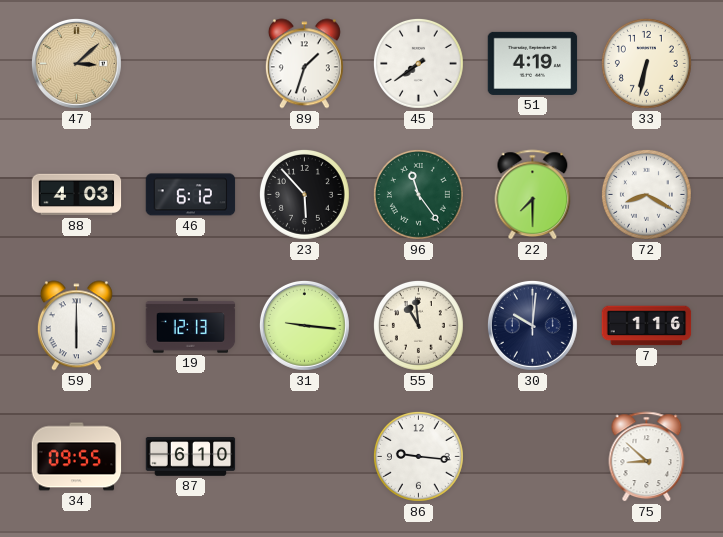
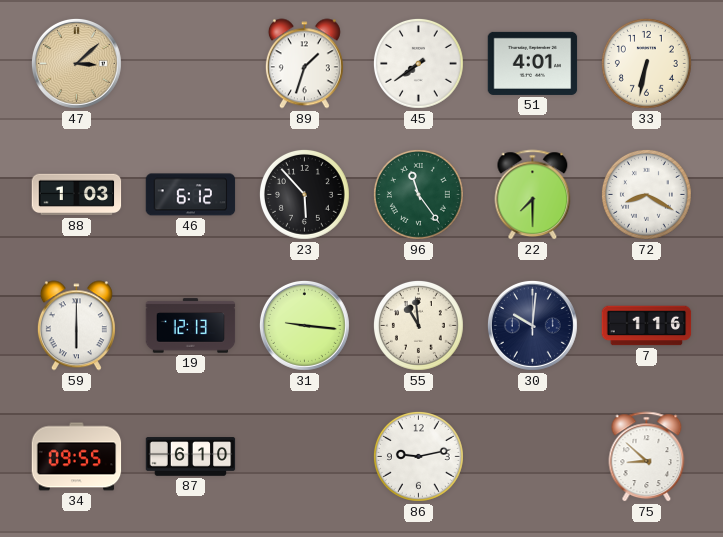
51: 4:19 -> 4:01 (533, 63)
88: 4:03 -> 1:03 (77, 195)
86: 9:16 -> 9:13 (418, 456)
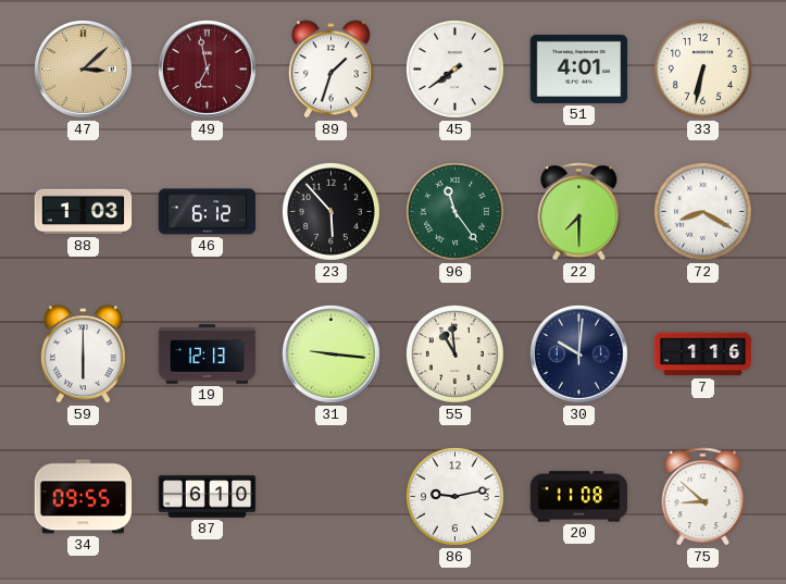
49: none -> 6:58 (207, 69)
20: none -> 11:08 (579, 497)
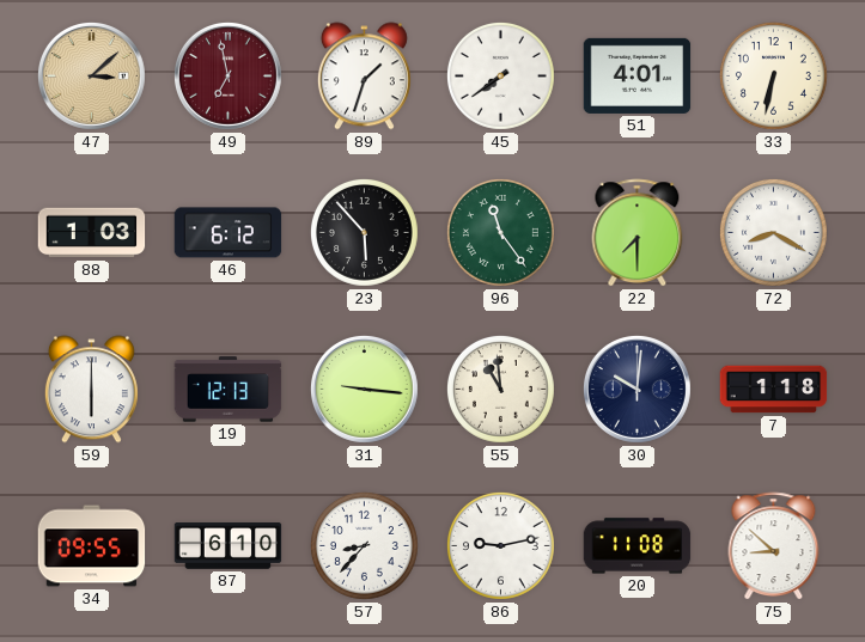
7: 1:16 -> 1:18 (774, 390)
57: none -> 8:37 (364, 545)
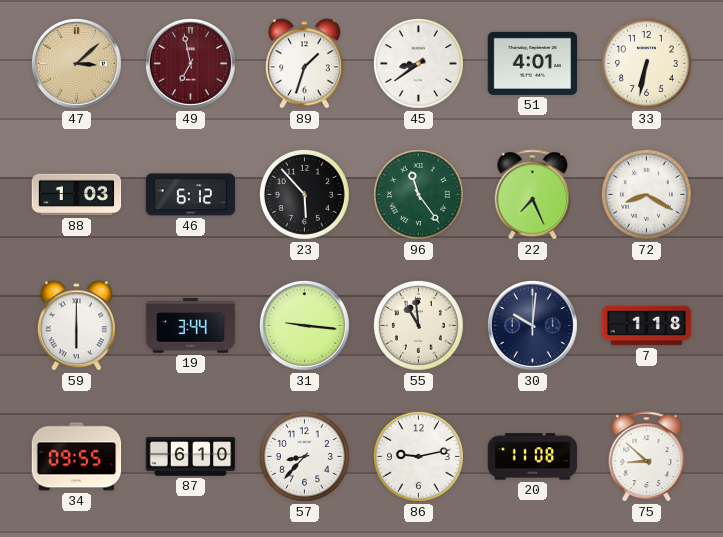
45: 7:39 -> 8:39 (418, 63)
22: 7:30 -> 7:26 (533, 195)
19: 12:13 -> 3:44 (191, 326)
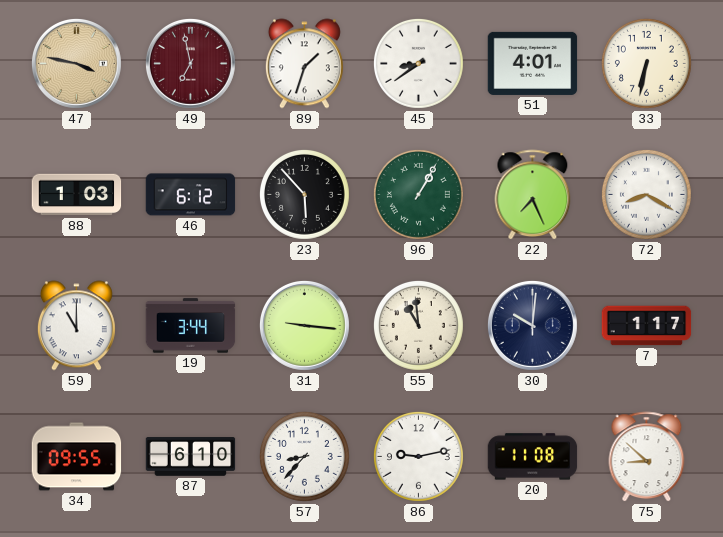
47: 3:08 -> 3:47 (76, 63)
96: 11:24 -> 1:05 (418, 194)
59: 6:00 -> 11:00 (76, 326)
7: 1:18 -> 1:17 (647, 326)
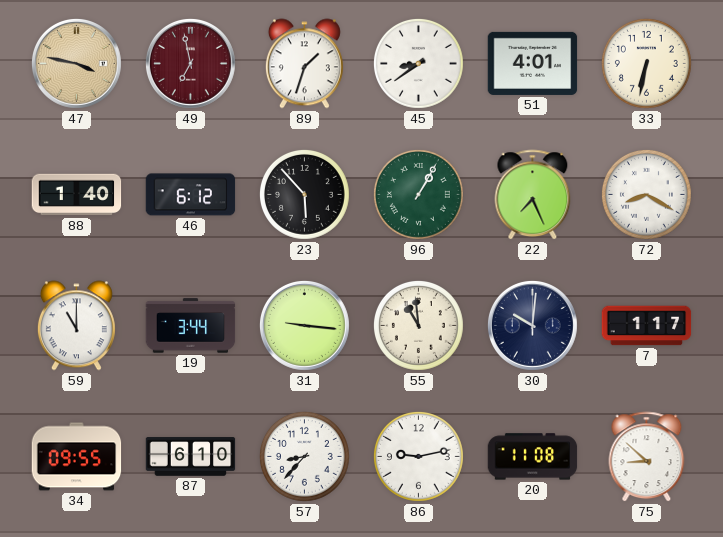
88: 1:03 -> 1:40 (77, 195)
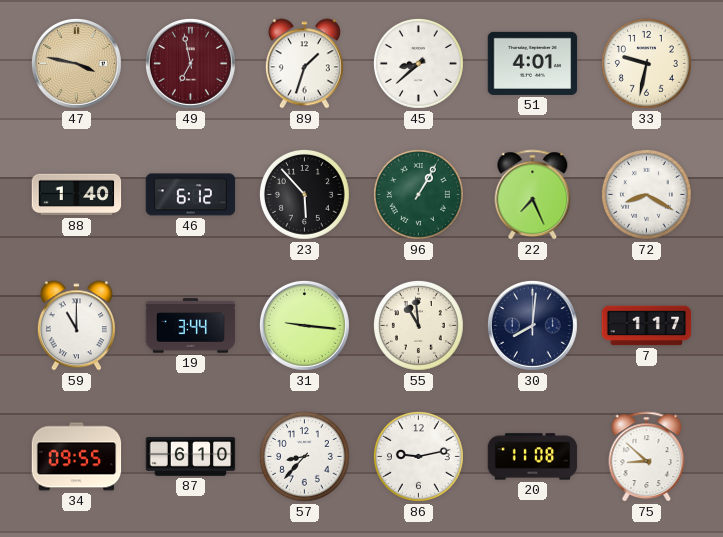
45: 8:39 -> 8:38 (418, 63)
33: 6:32 -> 9:32 (646, 63)
30: 10:01 -> 8:01 (532, 325)
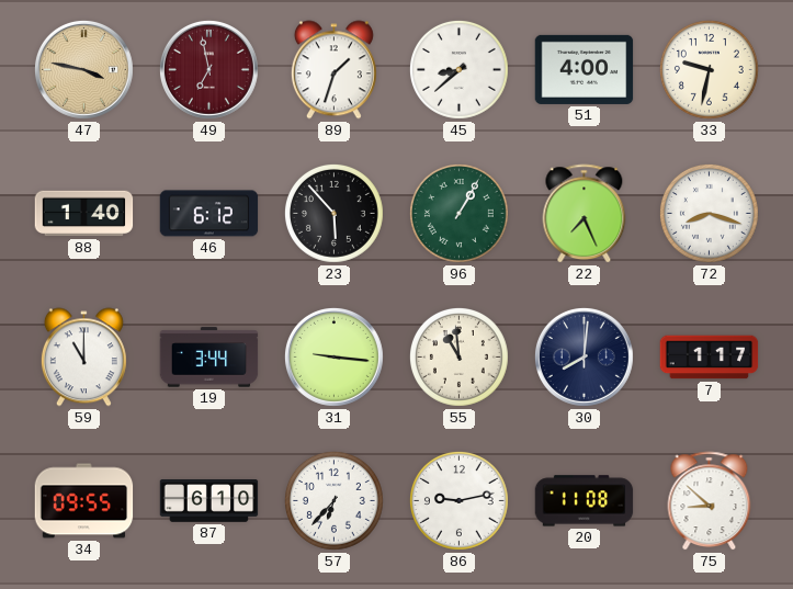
51: 4:01 -> 4:00 (585, 69)
72: 8:20 -> 8:18 (709, 213)
57: 8:37 -> 6:37 (333, 500)
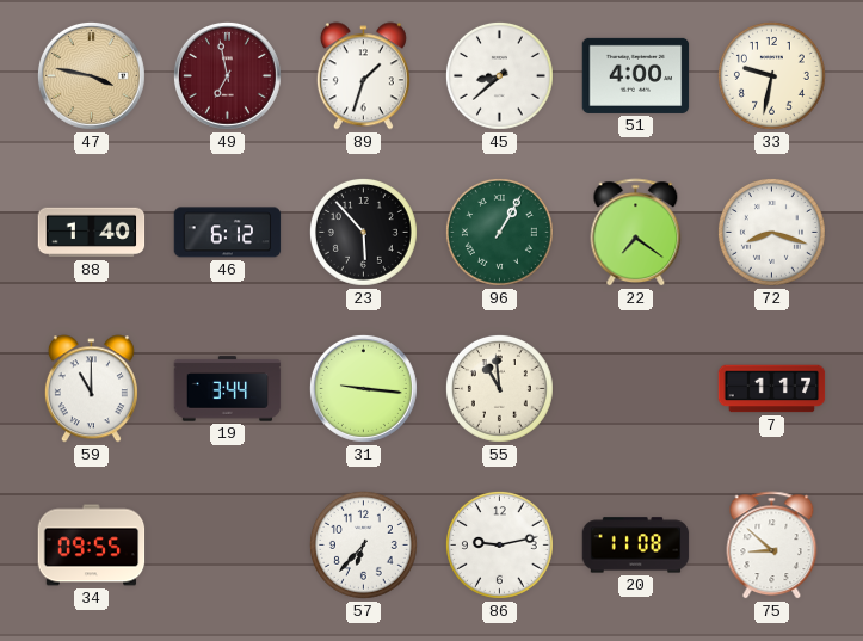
22: 7:26 -> 7:21 (636, 233)
30: 8:01 -> none (584, 356)
87: 6:10 -> none (209, 501)
